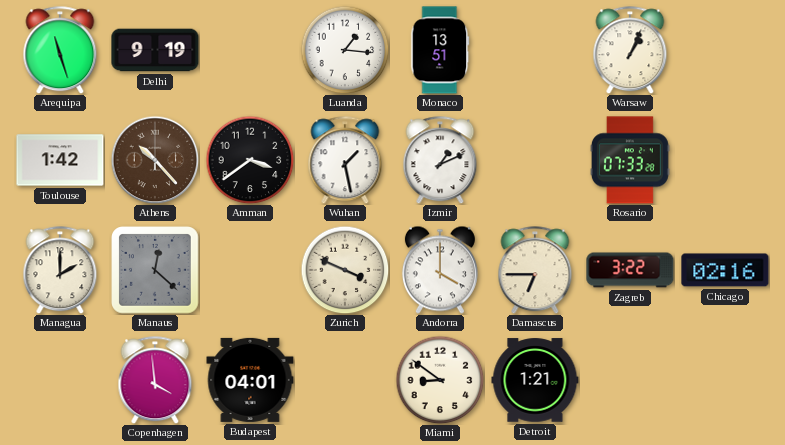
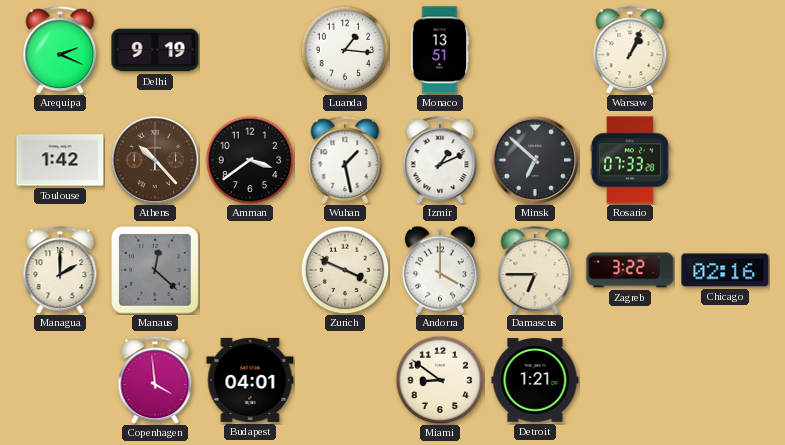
Arequipa: 11:27 -> 2:19 (60, 50)
Minsk: none -> 6:52 (535, 160)
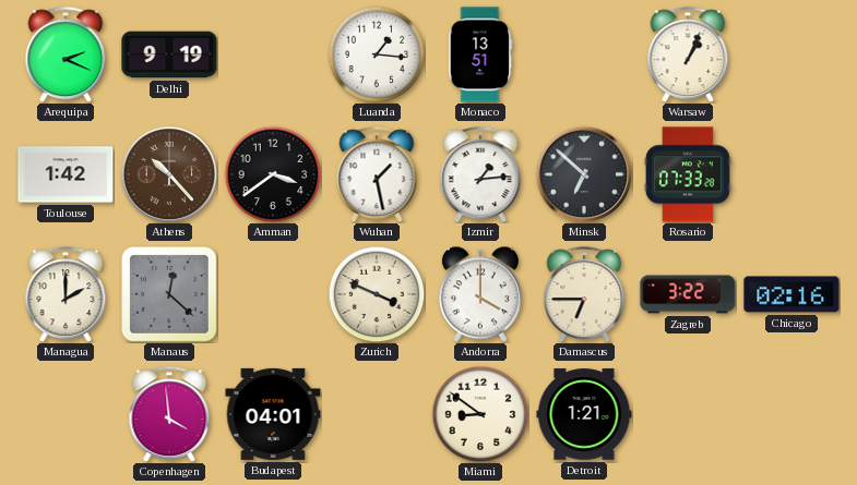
Izmir: 1:11 -> 1:14 (480, 174)
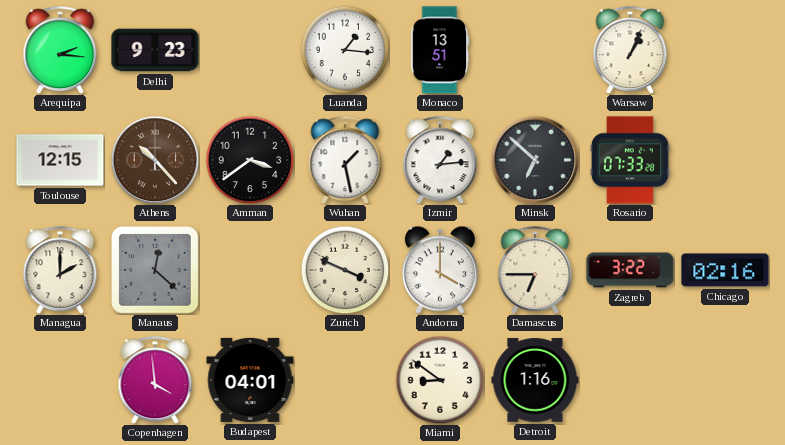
Arequipa: 2:19 -> 2:16 (60, 50)
Delhi: 9:19 -> 9:23 (155, 50)
Toulouse: 1:42 -> 12:15 (60, 160)
Detroit: 1:21 -> 1:16 (535, 380)
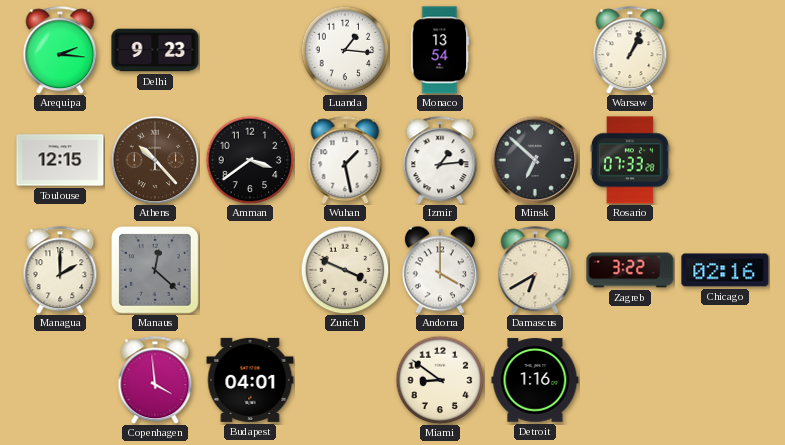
Monaco: 13:51 -> 13:54 (440, 50)
Damascus: 6:45 -> 6:40 (535, 270)
